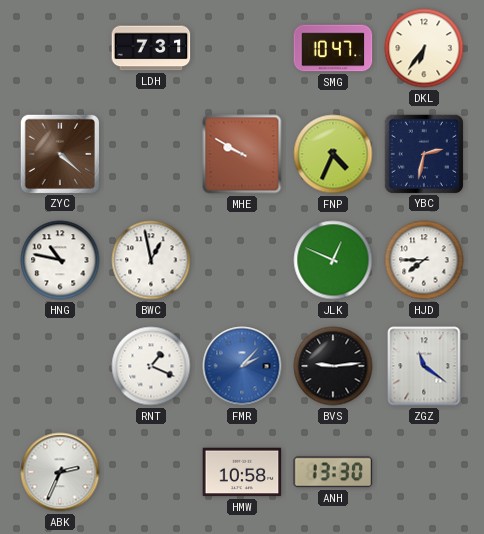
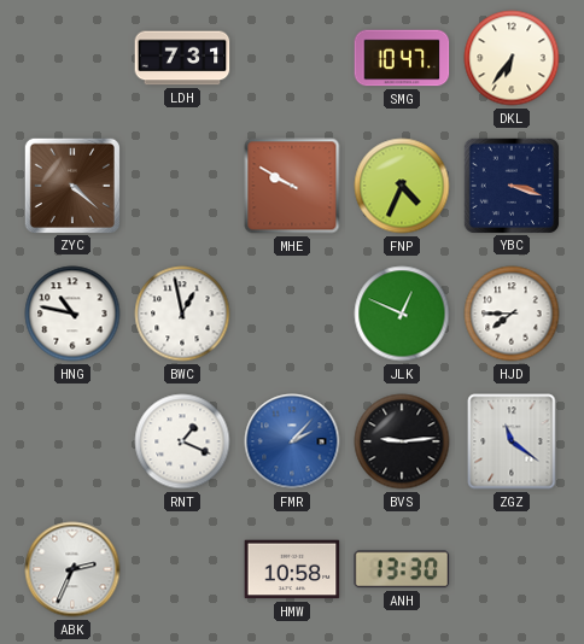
YBC: 2:32 -> 3:18 (510, 185)
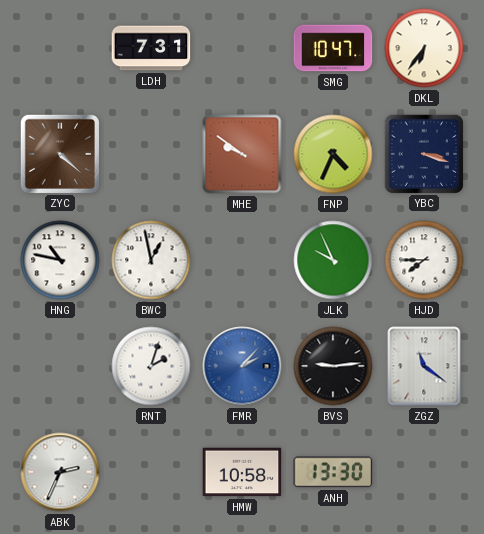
MHE: 9:50 -> 9:51 (242, 154)
JLK: 12:49 -> 9:56 (333, 260)
RNT: 1:19 -> 2:03 (151, 366)
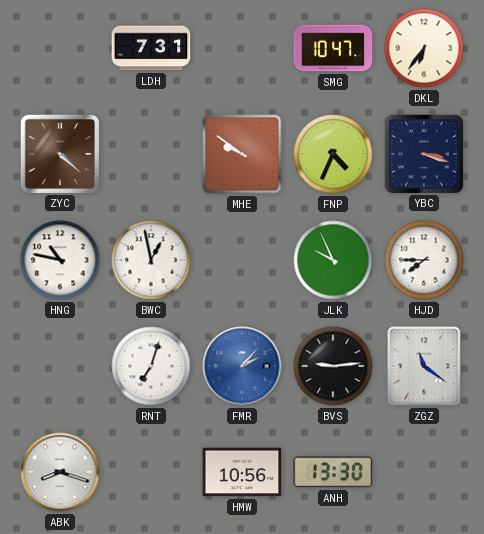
RNT: 2:03 -> 7:03 (151, 366)
ABK: 2:34 -> 8:18 (60, 472)
HMW: 10:58 -> 10:56 (242, 472)
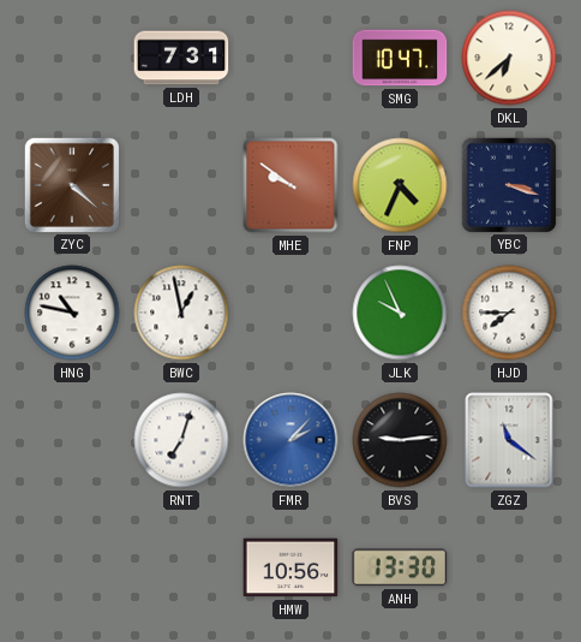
DKL: 6:36 -> 6:38 (509, 58)
ABK: 8:18 -> none (60, 472)
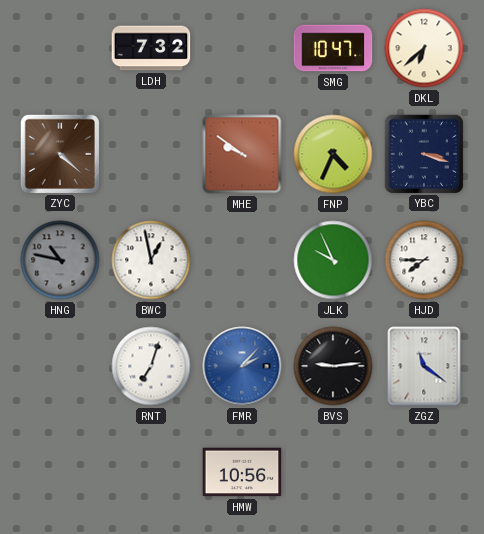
LDH: 7:31 -> 7:32 (151, 48)
HNG dial: white -> grey (60, 260)
ANH: 13:30 -> none (400, 567)
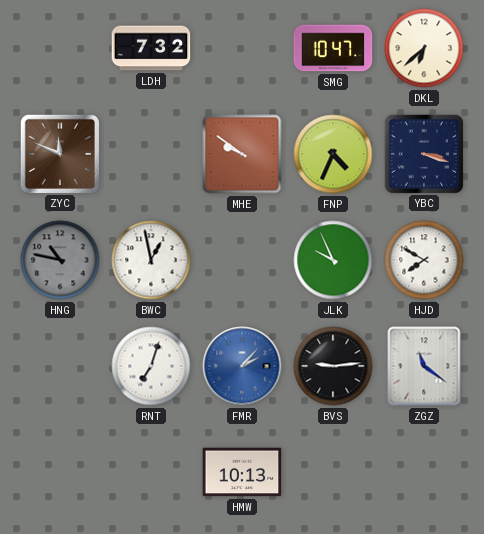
ZYC: 4:22 -> 11:49 (59, 153)
HJD: 7:45 -> 7:50 (424, 260)
HMW: 10:56 -> 10:13 (242, 472)
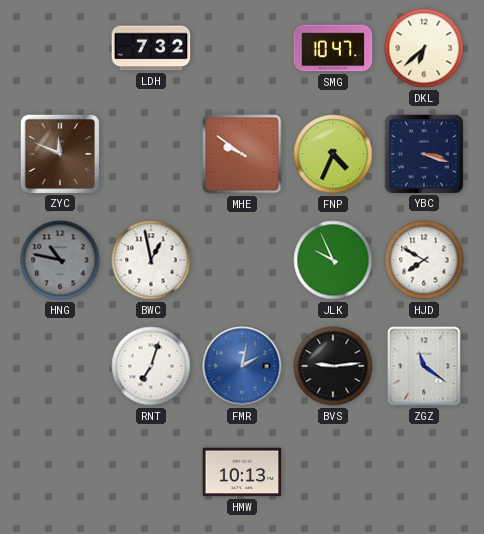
FMR: 2:07 -> 2:02 (242, 366)
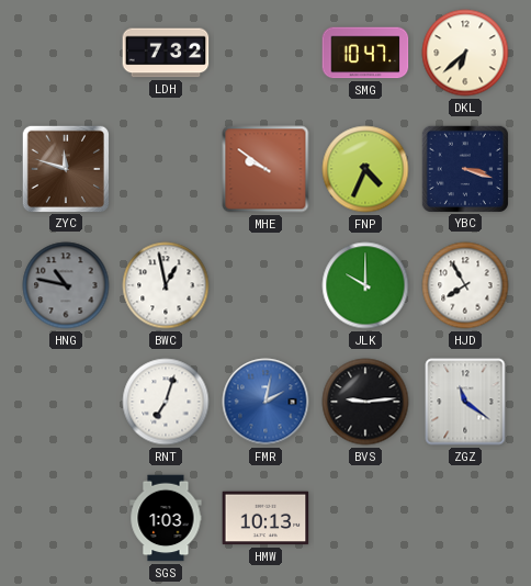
ZYC: 11:49 -> 11:48 (65, 168)
JLK: 9:56 -> 10:00 (365, 285)
HJD: 7:50 -> 7:55 (465, 285)
SGS: none -> 1:03 (166, 518)
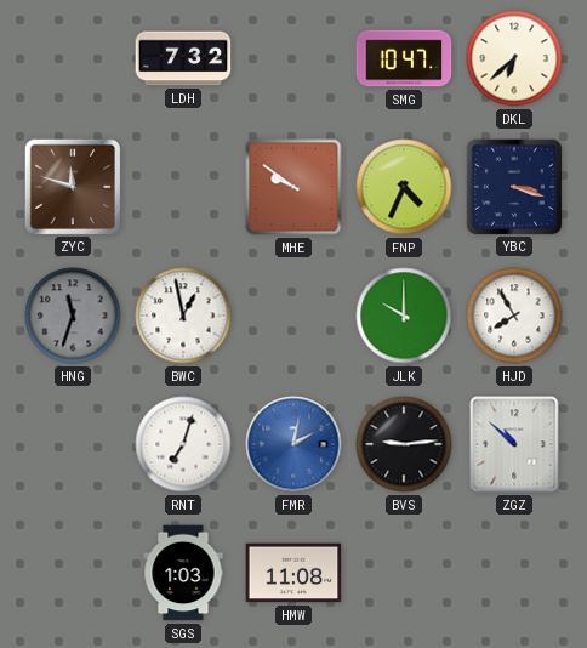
HNG: 10:47 -> 11:33 (73, 316)
ZGZ: 11:21 -> 10:52 (514, 444)
HMW: 10:13 -> 11:08 (293, 573)
